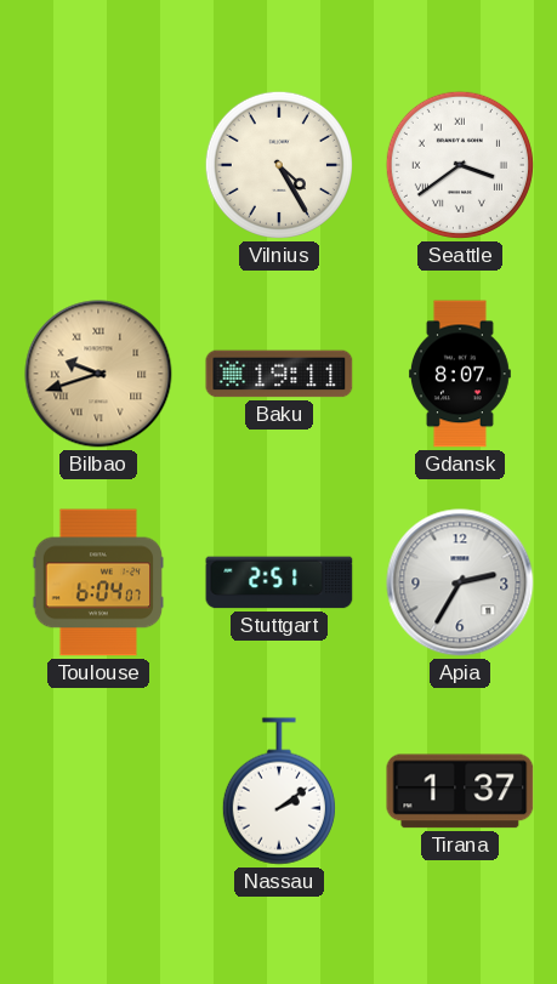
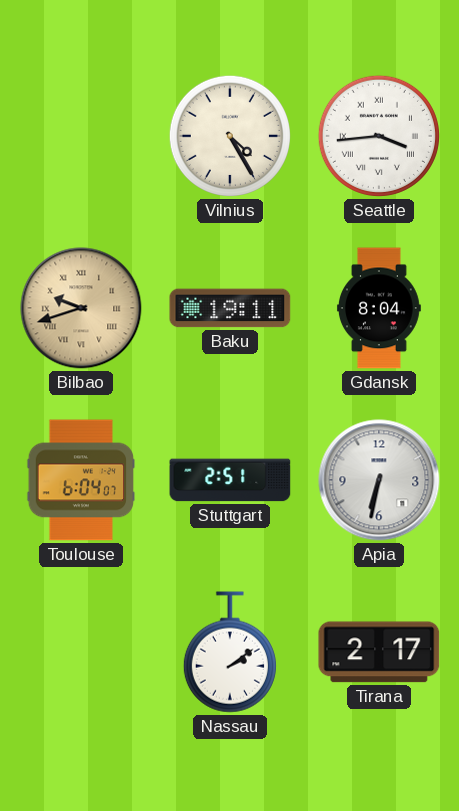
Seattle: 3:39 -> 3:44 (379, 136)
Gdansk: 8:07 -> 8:04 (379, 308)
Apia: 2:35 -> 6:32 (379, 480)
Tirana: 1:37 -> 2:17 (379, 652)
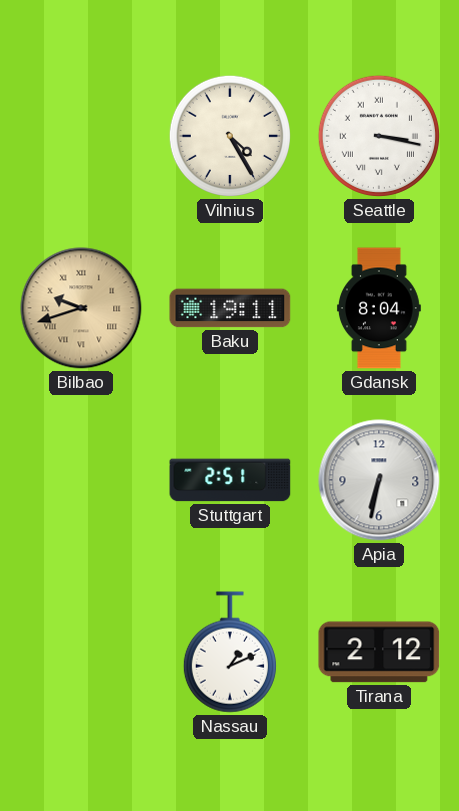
Seattle: 3:44 -> 3:17 (379, 136)
Toulouse: 6:04 -> none (81, 480)
Nassau: 2:09 -> 1:11 (230, 652)
Tirana: 2:17 -> 2:12 (379, 652)
